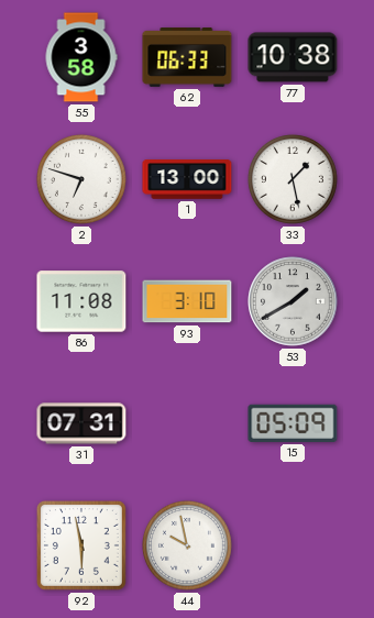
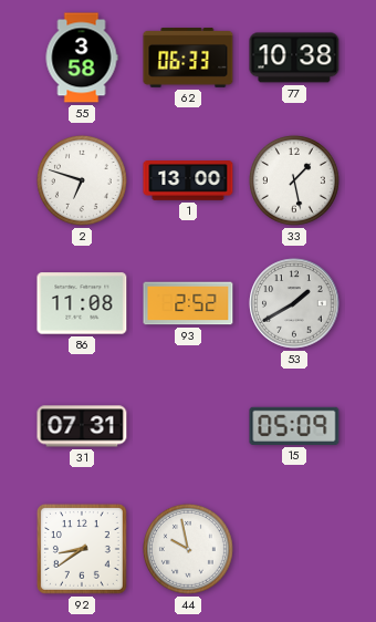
93: 3:10 -> 2:52 (188, 303)
92: 5:58 -> 8:39 (82, 549)
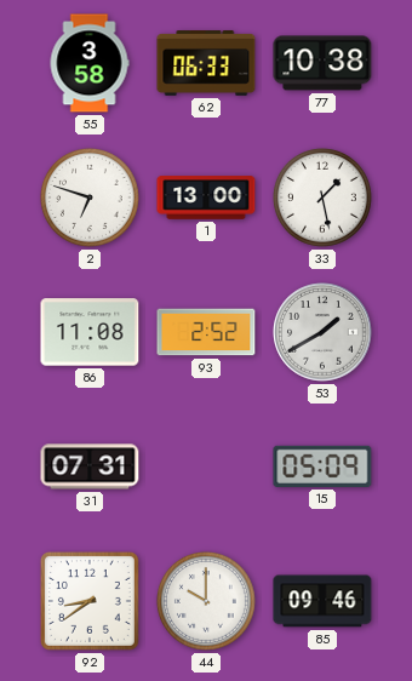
44: 9:58 -> 10:00 (206, 601)
85: none -> 09:46 (322, 601)
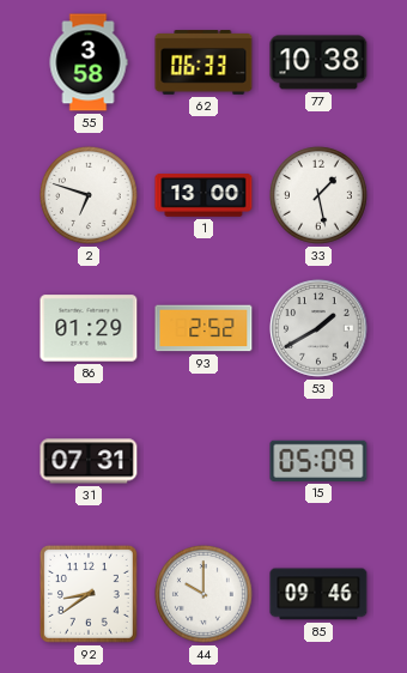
86: 11:08 -> 01:29 (89, 328)
